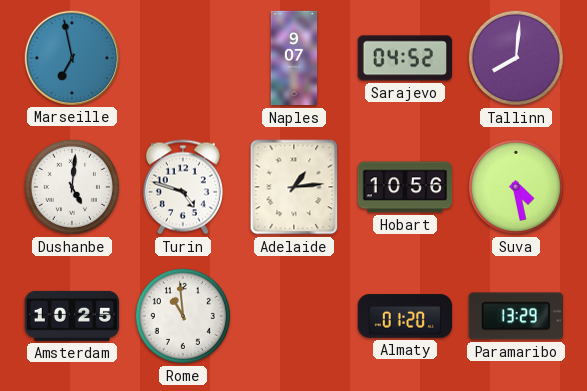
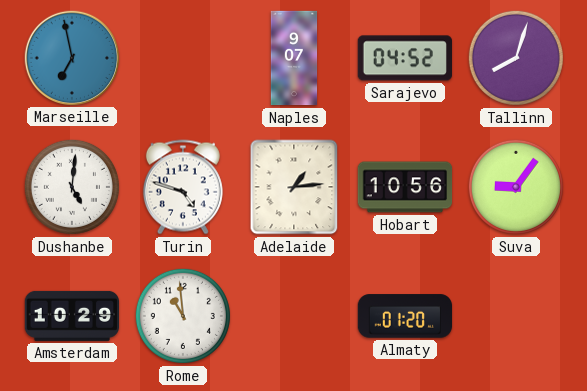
Tallinn: 8:01 -> 8:03 (516, 58)
Suva: 4:28 -> 9:06 (516, 187)
Amsterdam: 10:25 -> 10:29 (72, 316)
Paramaribo: 13:29 -> none (516, 316)
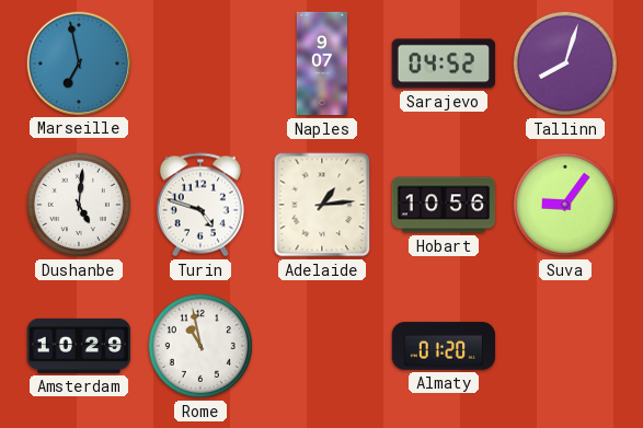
Rome: 10:59 -> 10:58 (200, 346)
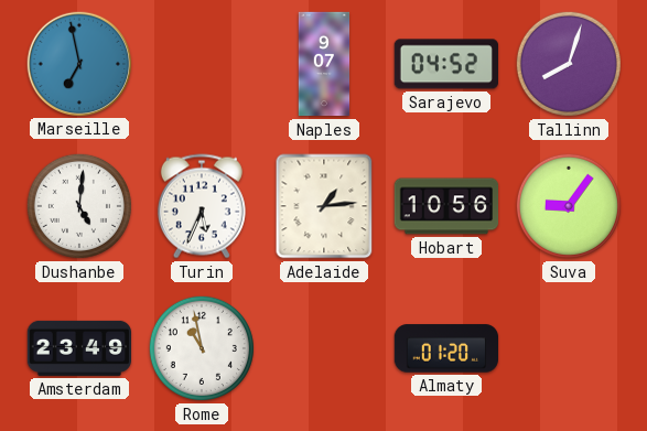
Turin: 4:48 -> 5:34 (202, 206)
Amsterdam: 10:29 -> 23:49 (79, 348)
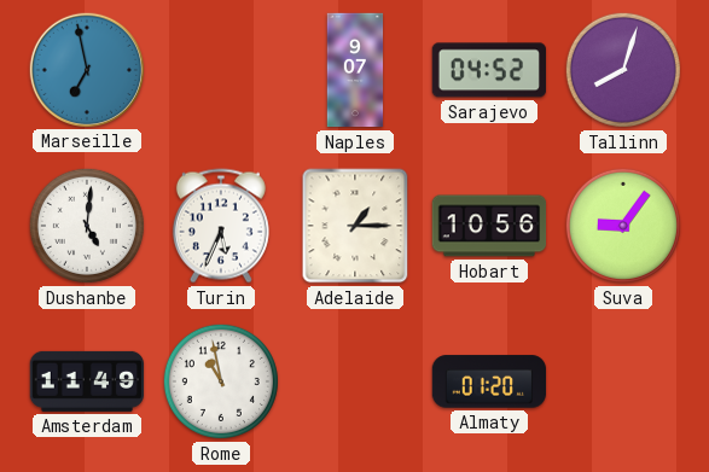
Adelaide: 1:14 -> 1:15 (355, 226)
Amsterdam: 23:49 -> 11:49 (87, 381)
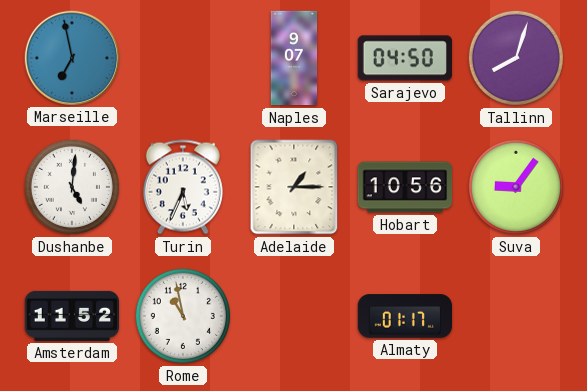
Sarajevo: 04:52 -> 04:50 (404, 58)
Amsterdam: 11:49 -> 11:52 (72, 316)
Almaty: 01:20 -> 01:17 (405, 316)
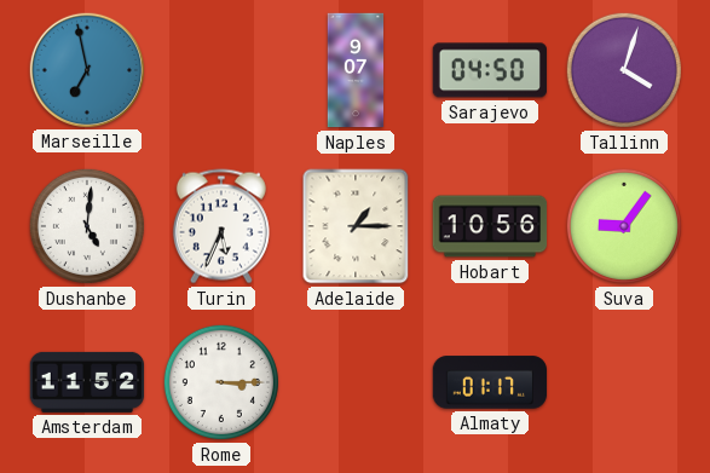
Tallinn: 8:03 -> 4:03 (624, 70)
Rome: 10:58 -> 3:15 (221, 382)
